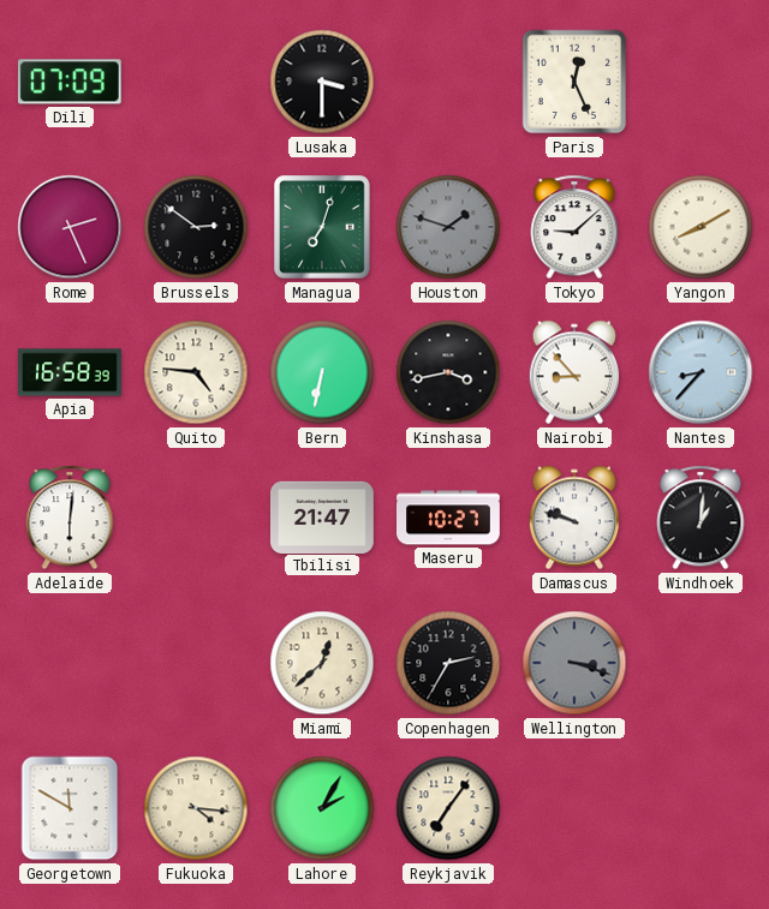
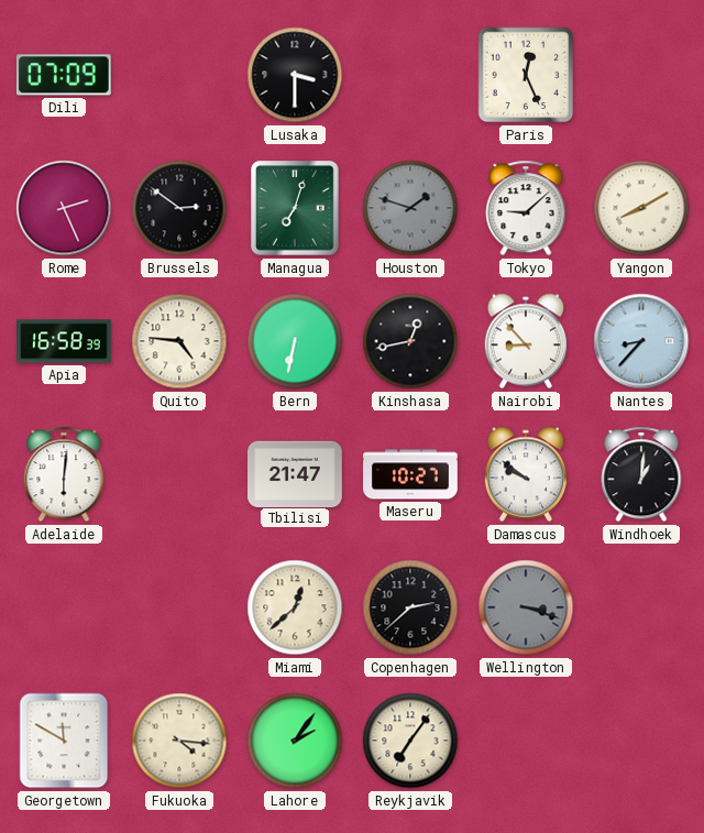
Kinshasa: 3:43 -> 12:43 (410, 341)
Damascus: 9:48 -> 9:51 (525, 474)
Copenhagen: 2:35 -> 2:38 (410, 607)
Lahore: 2:05 -> 2:06 (295, 741)
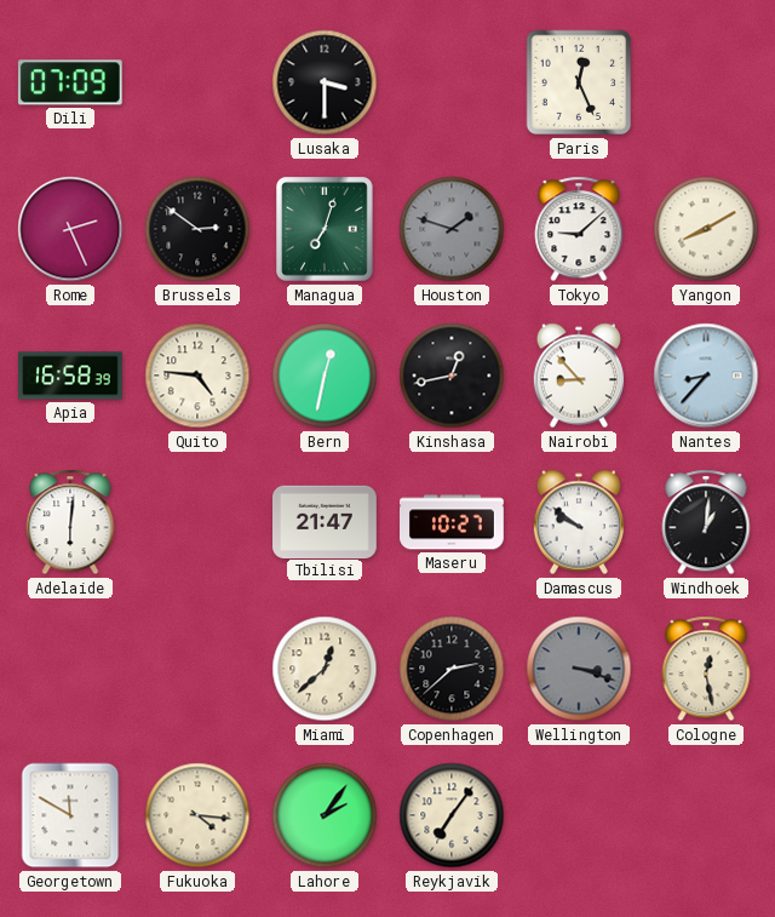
Bern: 6:32 -> 12:32 (325, 376)
Cologne: none -> 12:28 (706, 669)
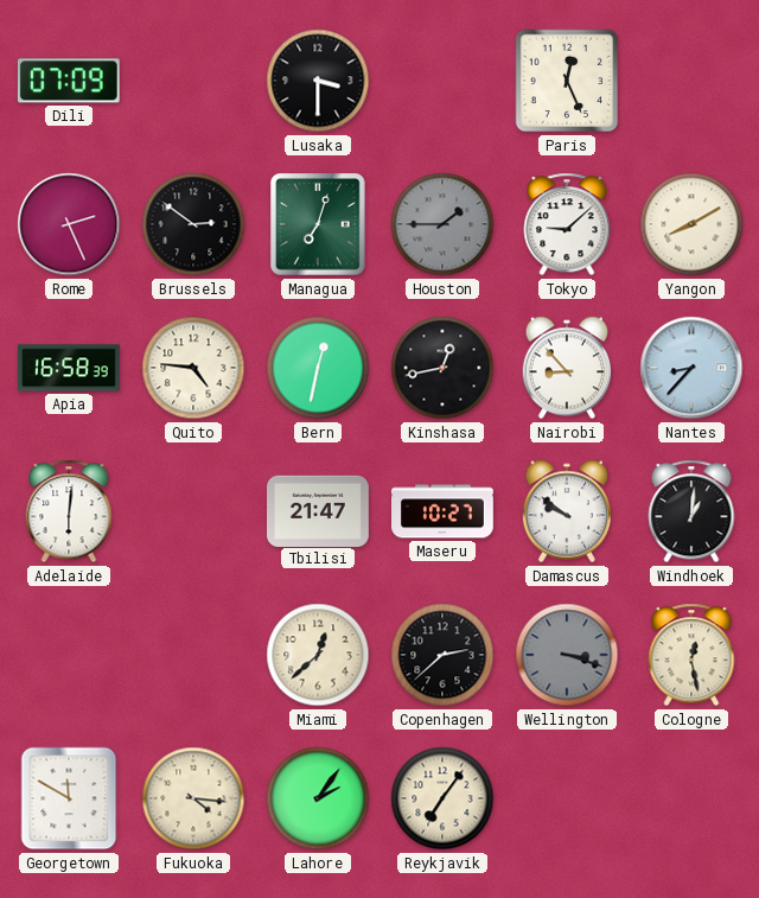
Houston: 1:48 -> 1:45 (442, 224)
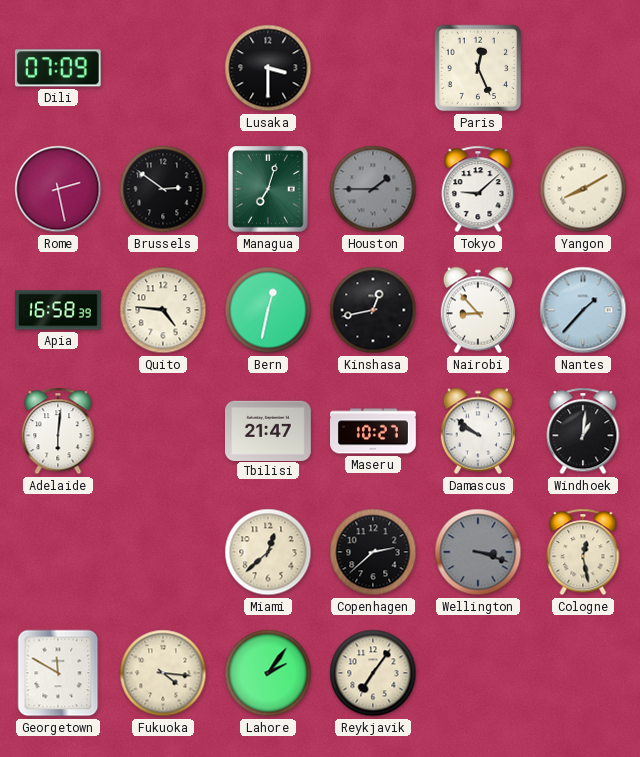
Rome: 2:26 -> 2:28 (58, 189)
Nantes: 8:37 -> 1:37 (583, 310)
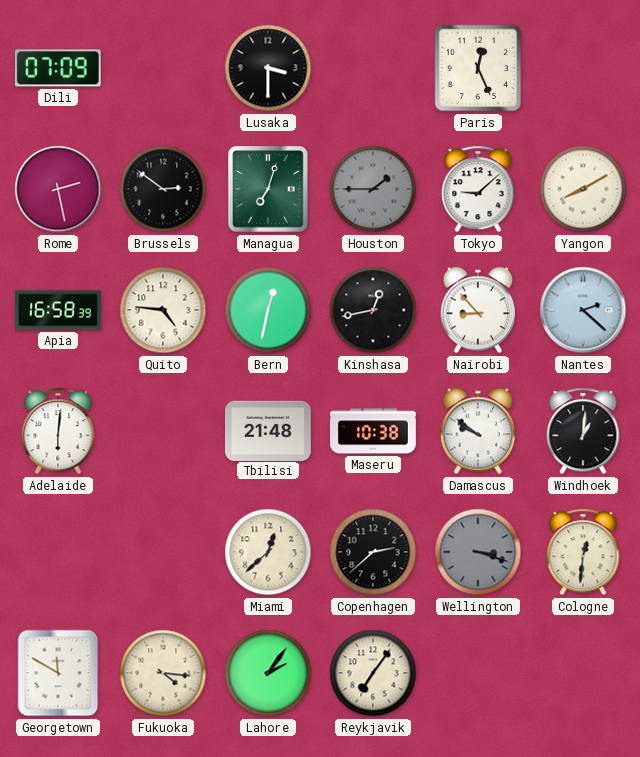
Nantes: 1:37 -> 2:22 (583, 310)
Tbilisi: 21:47 -> 21:48 (269, 430)
Maseru: 10:27 -> 10:38 (374, 431)
Cologne: 12:28 -> 12:31 (583, 552)
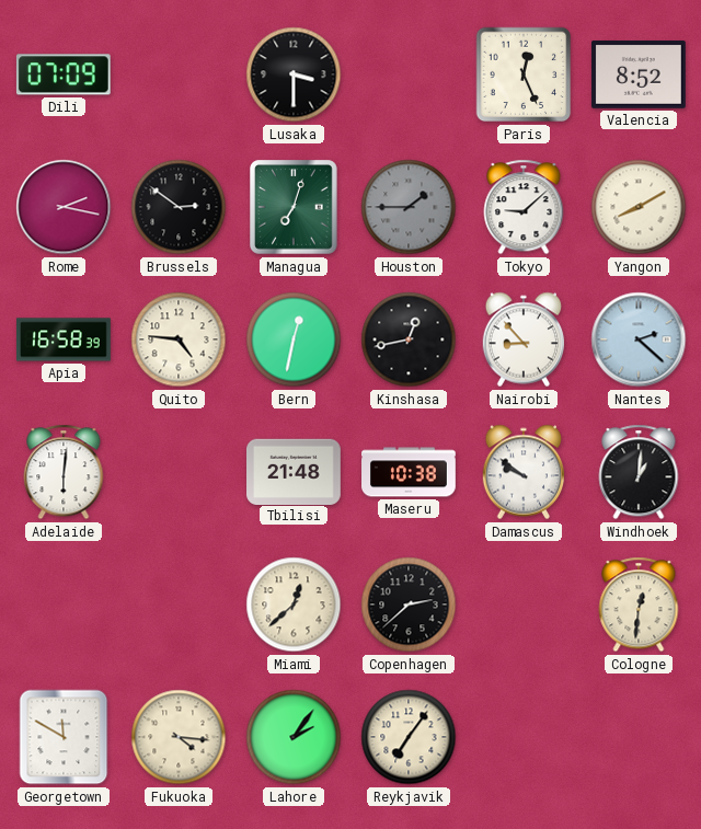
Valencia: none -> 8:52 (639, 76)
Rome: 2:28 -> 2:17 (64, 207)
Wellington: 3:18 -> none (478, 552)
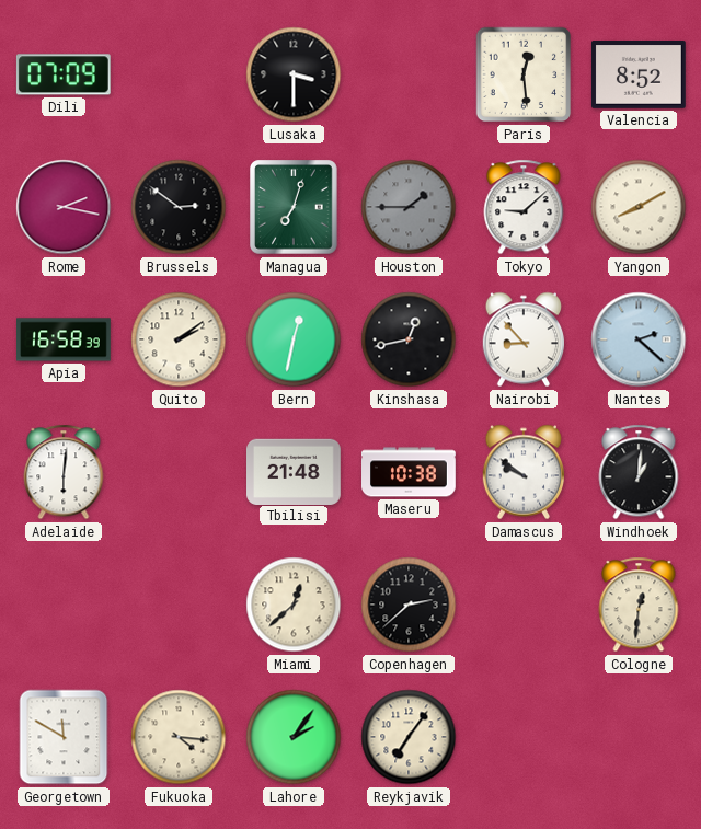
Paris: 12:26 -> 12:29 (524, 74)
Quito: 4:46 -> 2:09 (179, 339)
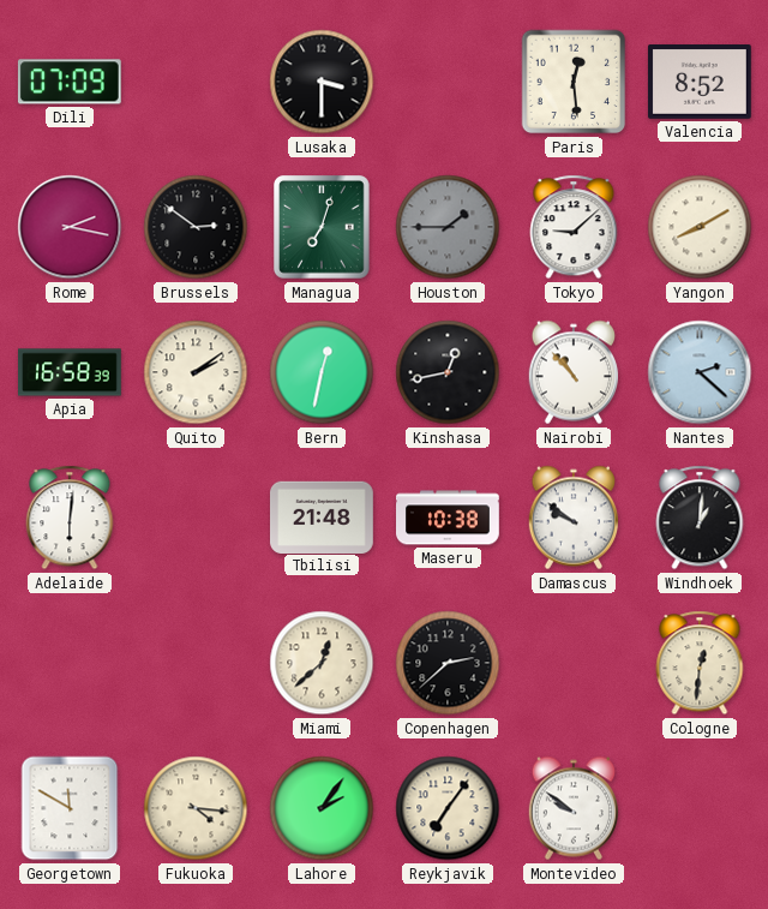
Nairobi: 8:53 -> 10:53 (572, 372)
Montevideo: none -> 9:51 (572, 808)
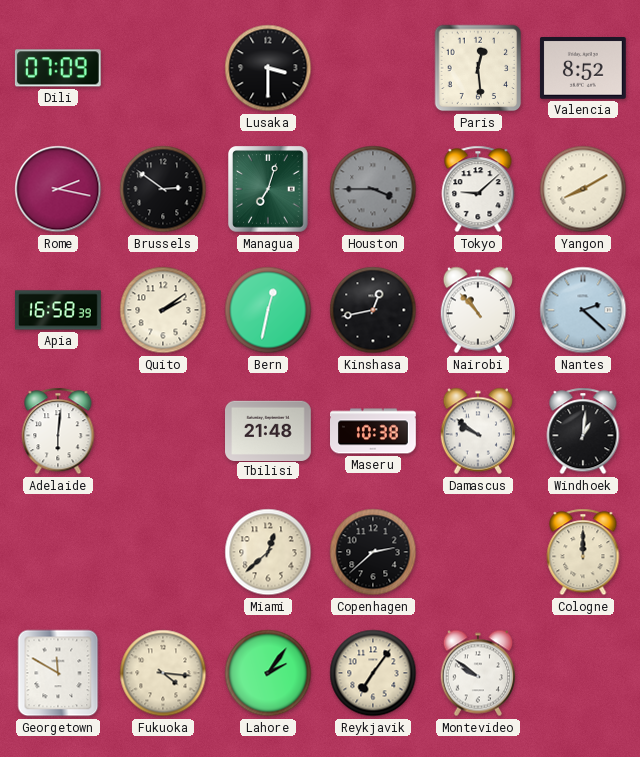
Houston: 1:45 -> 3:45 (373, 189)
Cologne: 12:31 -> 12:00 (583, 552)
